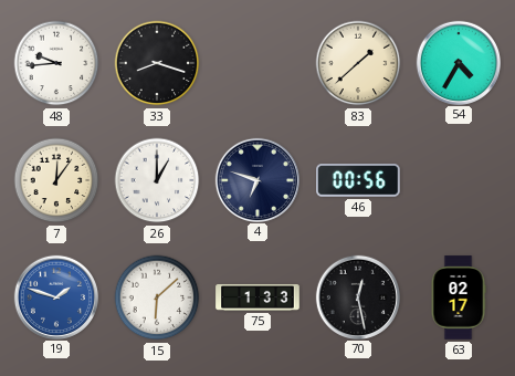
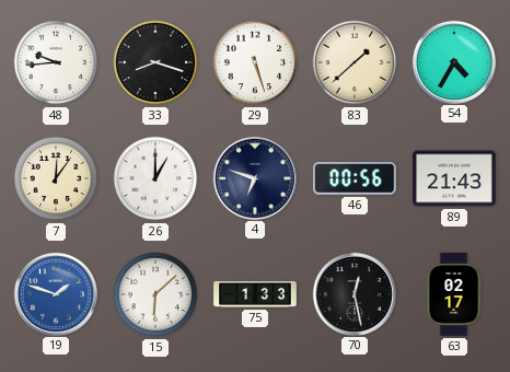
29: none -> 5:27 (255, 62)
89: none -> 21:43 (454, 178)
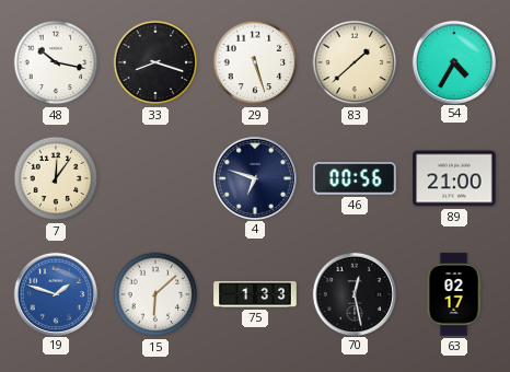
48: 9:44 -> 10:17 (56, 62)
26: 1:00 -> none (155, 178)
89: 21:43 -> 21:00 (454, 178)
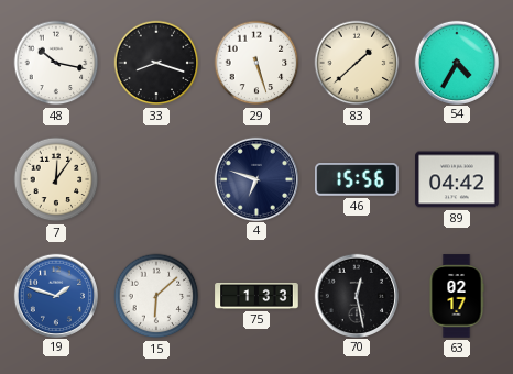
46: 00:56 -> 15:56 (357, 179)
89: 21:00 -> 04:42 (457, 179)
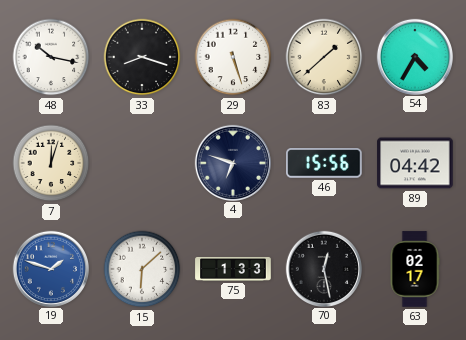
7: 12:06 -> 12:03 (51, 163)
